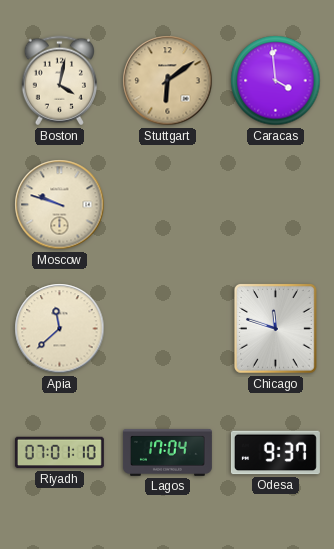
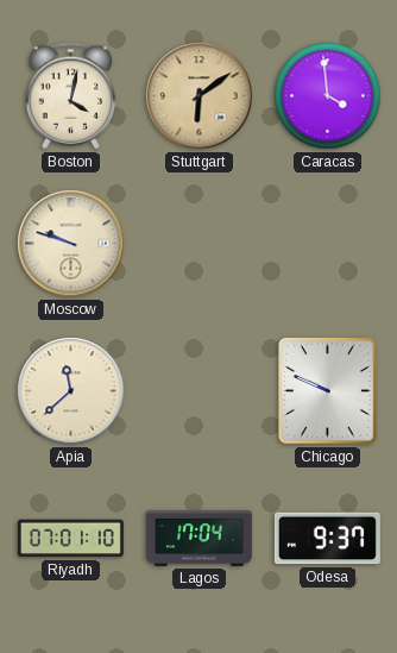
Chicago: 11:48 -> 9:49 (328, 391)
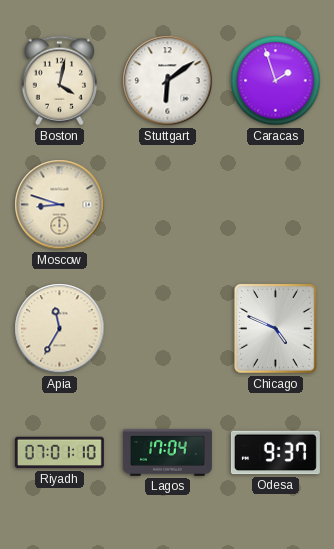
Stuttgart dial: champagne -> white (168, 81)
Caracas: 3:59 -> 1:57 (276, 81)
Moscow: 9:48 -> 8:48 (60, 205)
Apia: 11:38 -> 11:35 (60, 329)
Chicago: 9:49 -> 4:49 (276, 329)
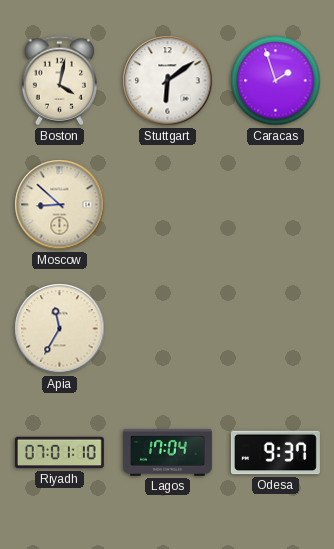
Moscow: 8:48 -> 8:52 (60, 205)
Chicago: 4:49 -> none (276, 329)
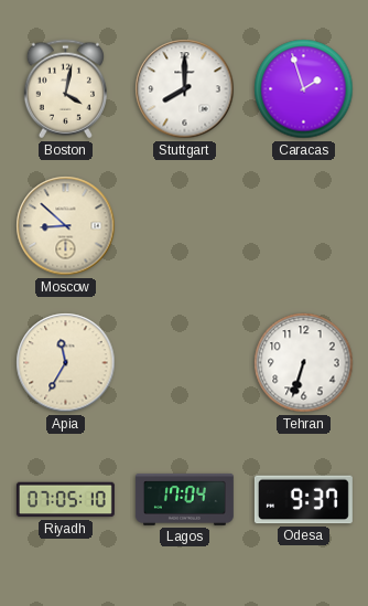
Stuttgart: 6:09 -> 8:00 (185, 89)
Tehran: none -> 6:33 (304, 363)
Riyadh: 07:01 -> 07:05 (65, 500)
